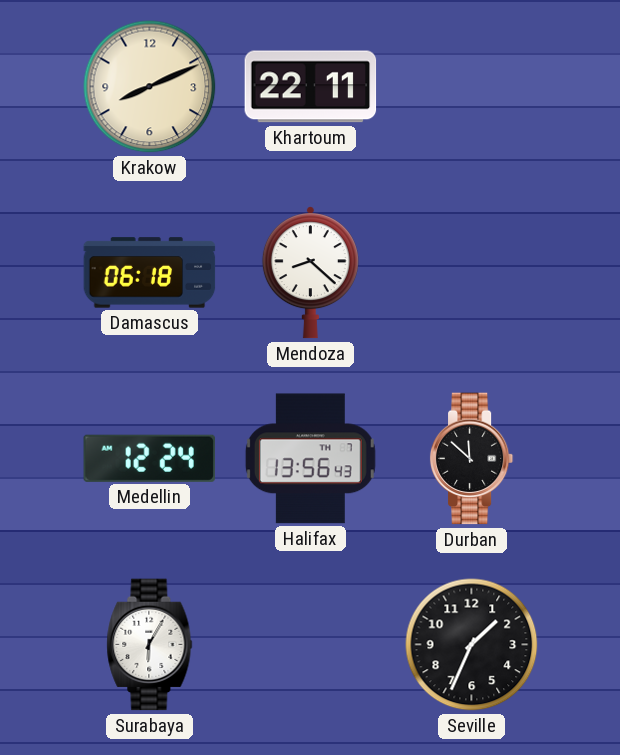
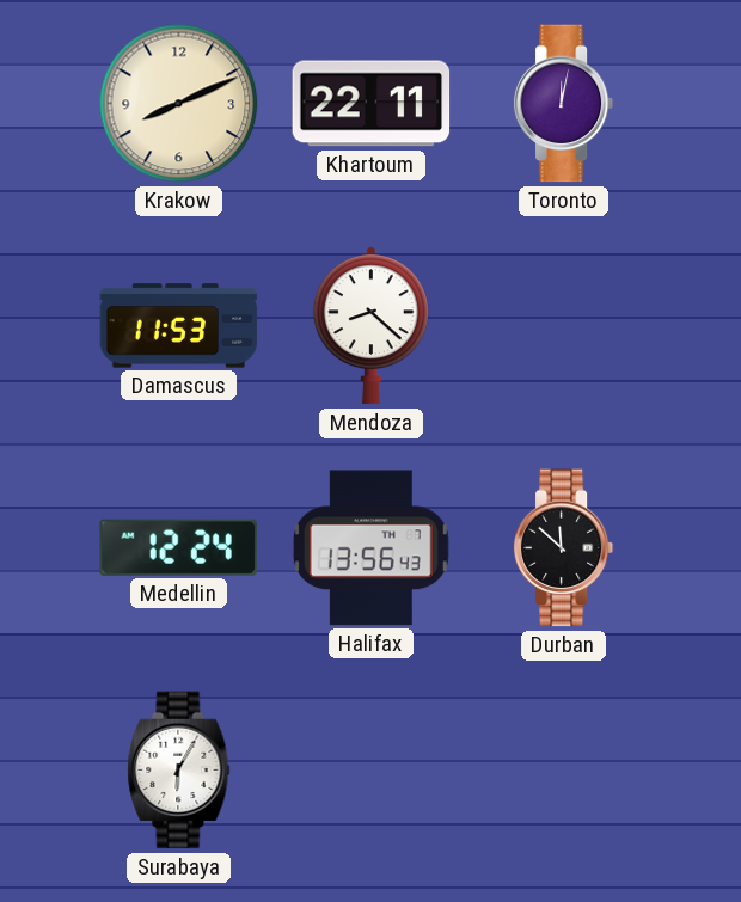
Toronto: none -> 12:02 (564, 104)
Damascus: 06:18 -> 11:53 (179, 326)
Seville: 1:34 -> none (472, 645)
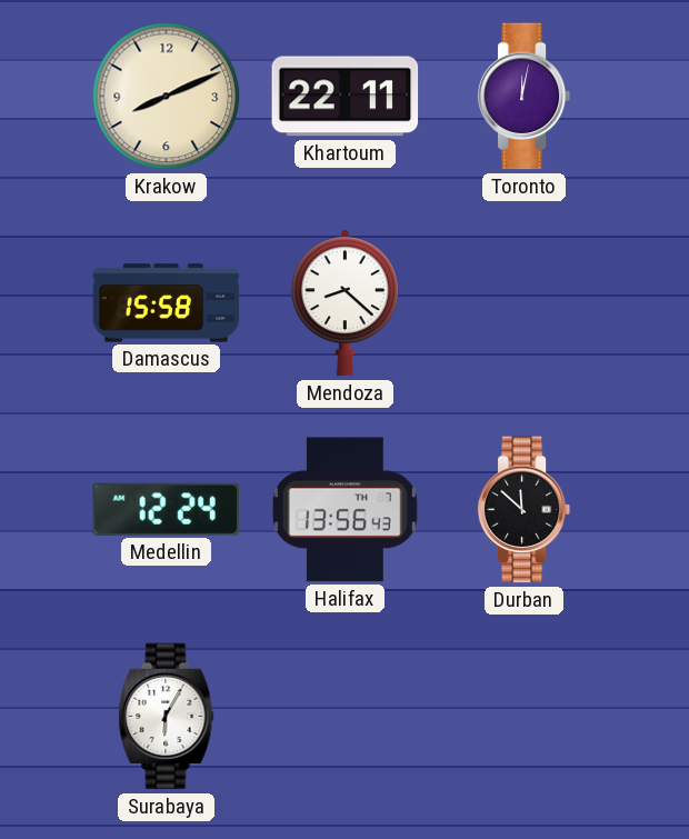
Damascus: 11:53 -> 15:58 (167, 303)
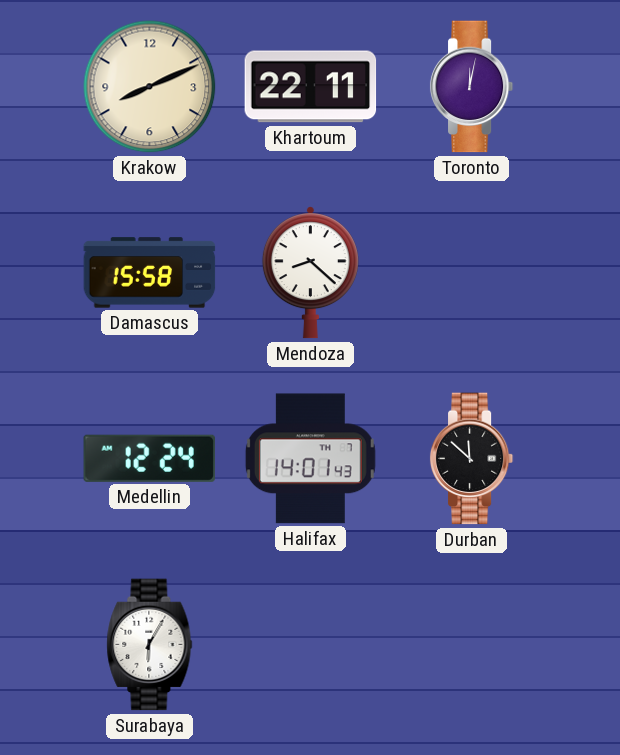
Halifax: 13:56 -> 14:01 (310, 459)
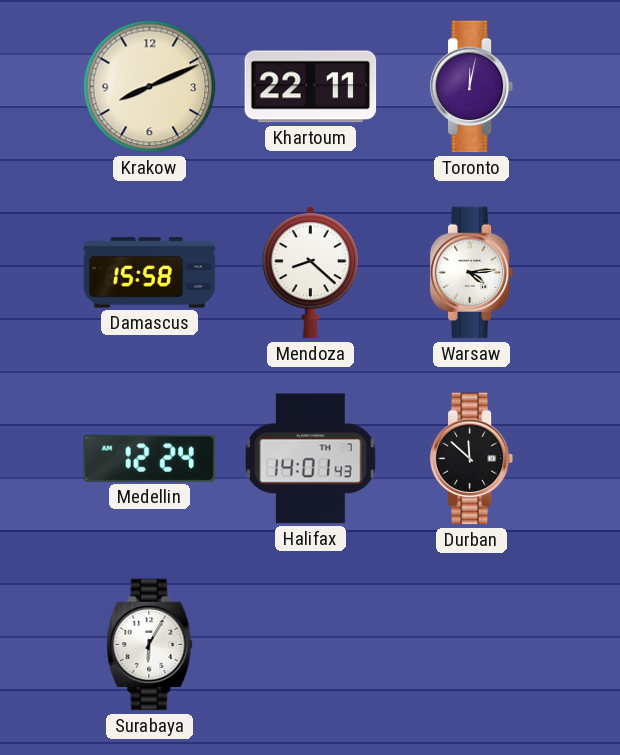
Warsaw: none -> 4:14 (472, 273)
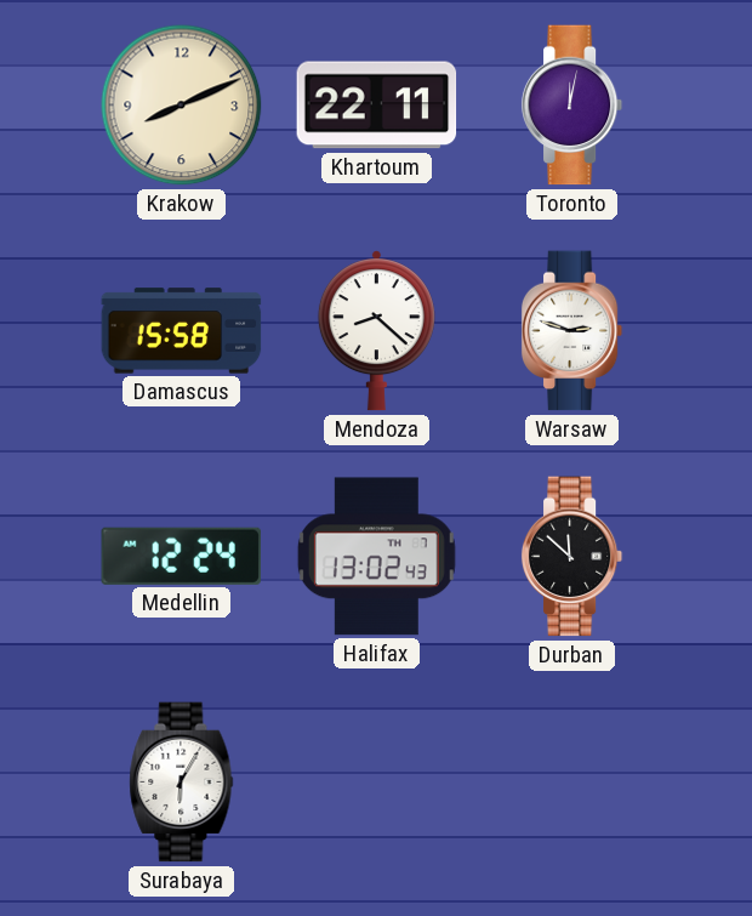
Warsaw: 4:14 -> 2:48 (572, 331)
Halifax: 14:01 -> 13:02 (376, 557)
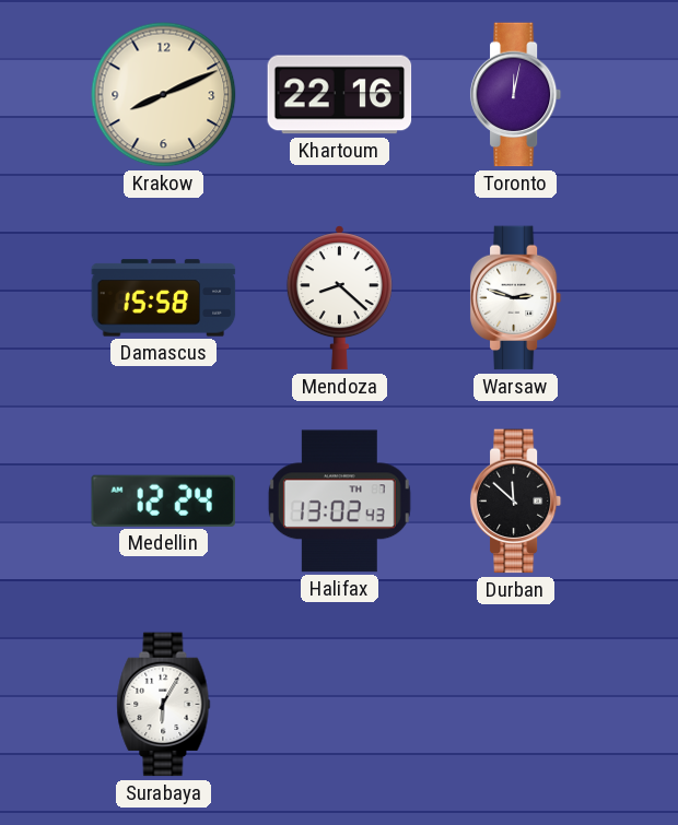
Khartoum: 22:11 -> 22:16 (340, 95)
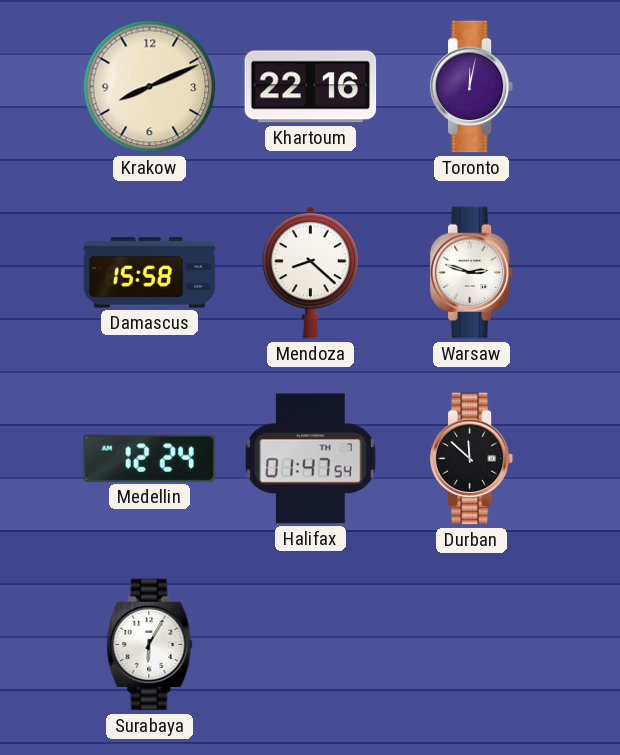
Halifax: 13:02 -> 01:47 (310, 459)
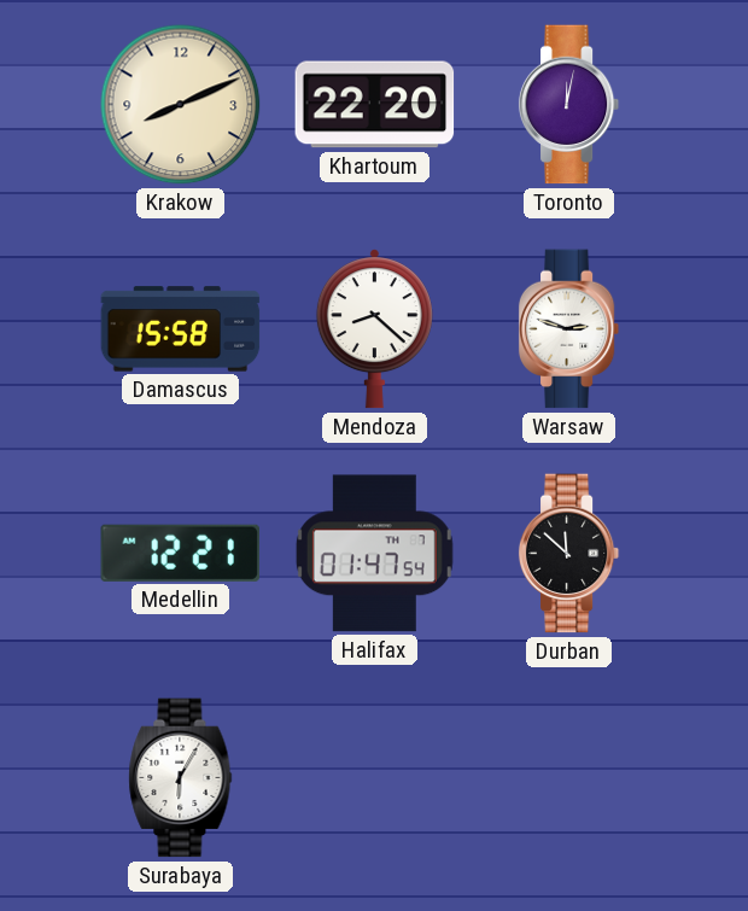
Khartoum: 22:16 -> 22:20 (375, 105)
Medellin: 12:24 -> 12:21 (180, 553)
